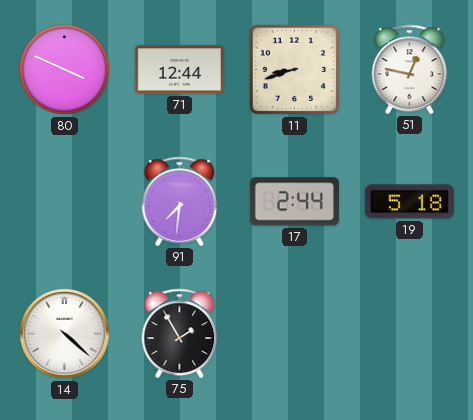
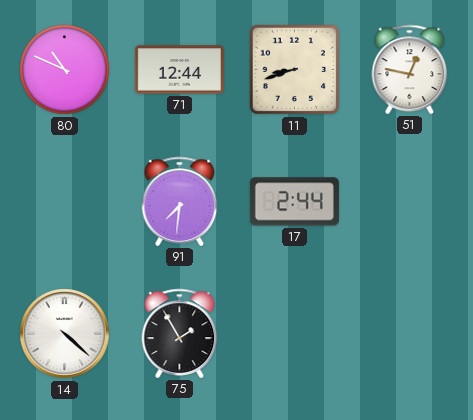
80: 3:49 -> 10:49 (65, 70)
19: 5:18 -> none (409, 202)
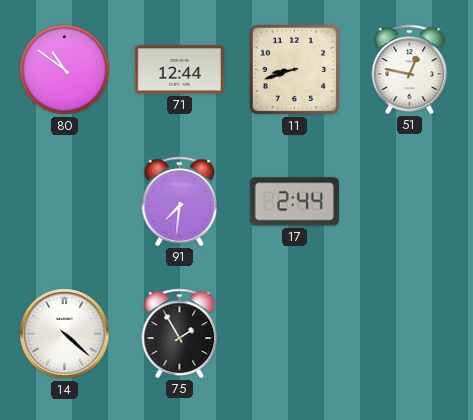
80: 10:49 -> 10:51 (65, 70)
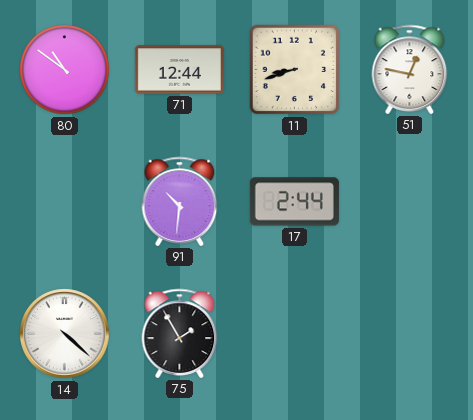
91: 7:31 -> 10:31 (180, 201)
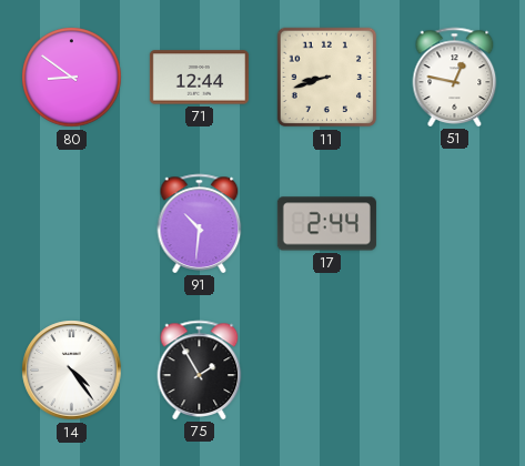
80: 10:51 -> 8:51 (72, 78)
14: 4:22 -> 4:24 (72, 371)
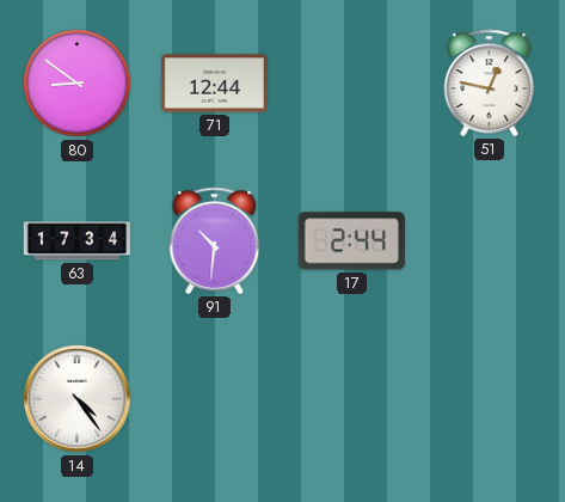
11: 8:42 -> none (327, 78)
63: none -> 17:34 (76, 241)
75: 1:55 -> none (200, 369)
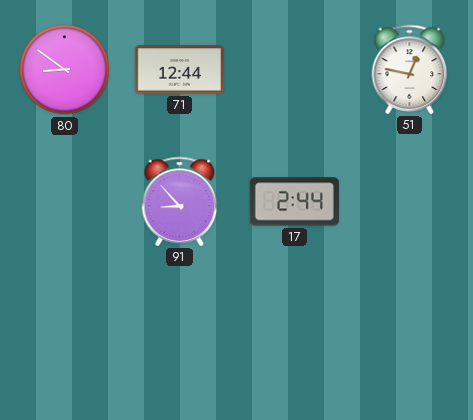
63: 17:34 -> none (76, 241)
91: 10:31 -> 8:53 (180, 201)
14: 4:24 -> none (78, 399)
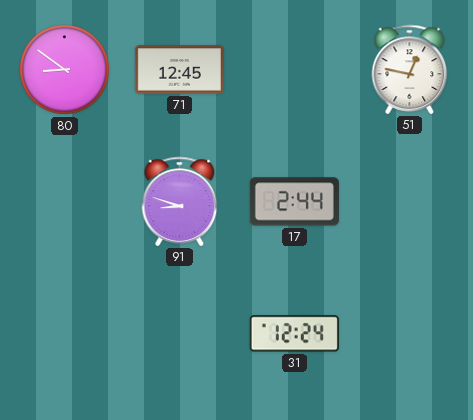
71: 12:44 -> 12:45 (179, 70)
91: 8:53 -> 8:48 (180, 201)
31: none -> 12:24 (294, 334)
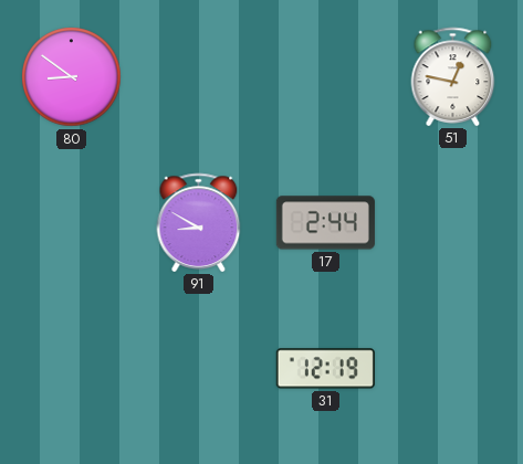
71: 12:45 -> none (179, 70)
91: 8:48 -> 8:50 (199, 222)
31: 12:24 -> 12:19 (325, 369)
